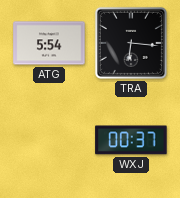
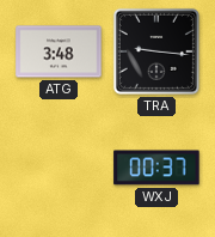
ATG: 5:54 -> 3:48 (59, 51)
TRA: 6:16 -> 9:16 (156, 51)
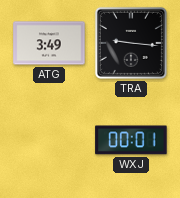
ATG: 3:48 -> 3:49 (49, 43)
WXJ: 00:37 -> 00:01 (131, 140)
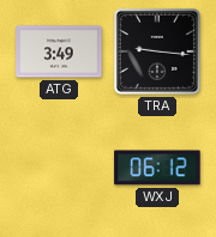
WXJ: 00:01 -> 06:12 (157, 168)
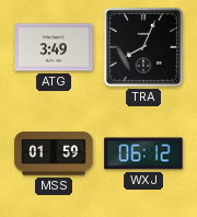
TRA: 9:16 -> 8:04 (143, 47)
MSS: none -> 01:59 (54, 153)
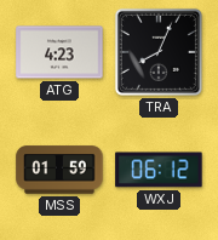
ATG: 3:49 -> 4:23 (59, 52)
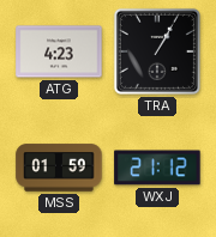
TRA: 8:04 -> 1:05 (157, 51)
WXJ: 06:12 -> 21:12 (157, 168)
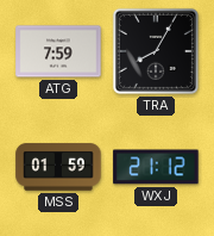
ATG: 4:23 -> 7:59 (58, 51)
TRA: 1:05 -> 8:05 (156, 51)
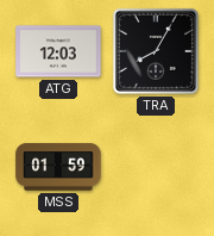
ATG: 7:59 -> 12:03 (58, 51)
WXJ: 21:12 -> none (156, 167)
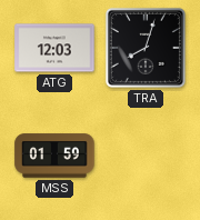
TRA: 8:05 -> 8:03 (146, 48)
